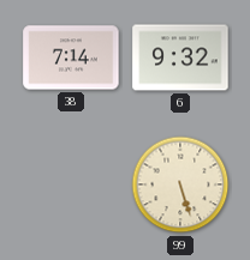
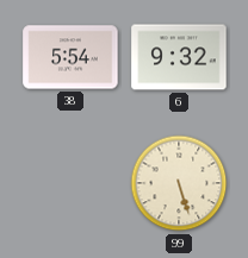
38: 7:14 -> 5:54 (70, 57)
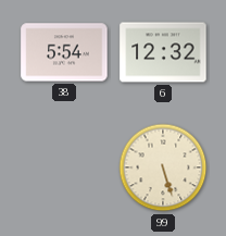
6: 9:32 -> 12:32 (163, 52)
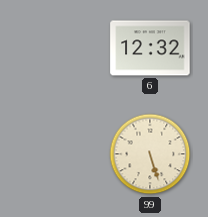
38: 5:54 -> none (64, 52)
